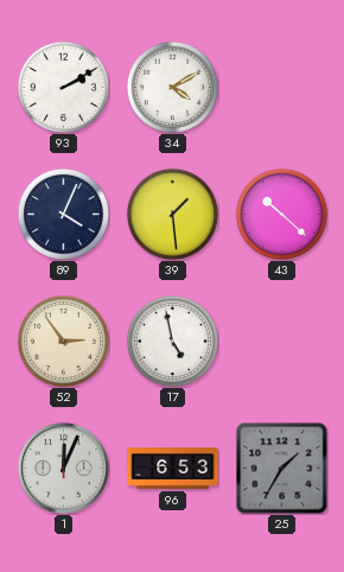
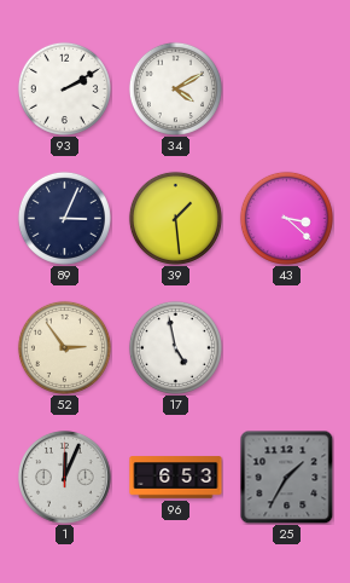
89: 4:04 -> 3:04 (64, 218)
43: 10:22 -> 3:22 (286, 218)
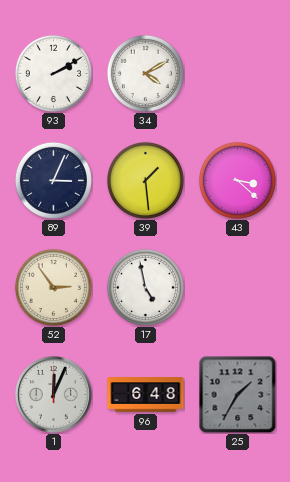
96: 6:53 -> 6:48 (146, 395)
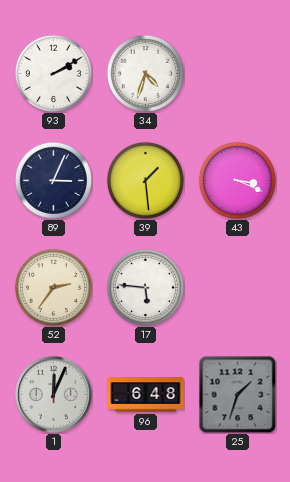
34: 4:10 -> 4:33 (145, 73)
43: 3:22 -> 3:19 (237, 180)
52: 2:54 -> 2:36 (53, 287)
17: 4:58 -> 5:46 (145, 287)
25: 1:35 -> 1:33 (237, 394)
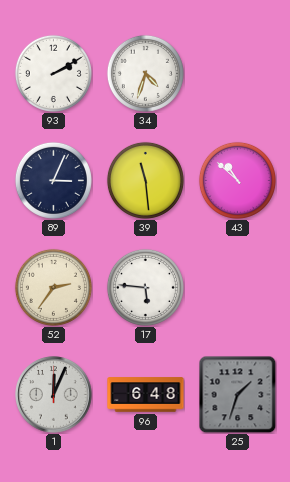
39: 1:29 -> 11:29 (145, 180)
43: 3:19 -> 10:52 (237, 180)
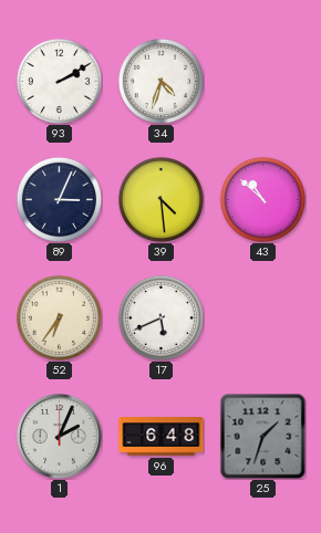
39: 11:29 -> 4:29 (161, 199)
52: 2:36 -> 6:36 (59, 317)
17: 5:46 -> 5:41 (161, 317)
1: 12:04 -> 2:04 (60, 437)
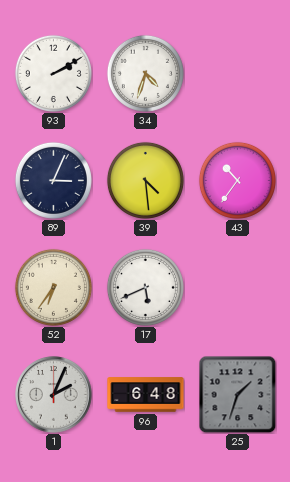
43: 10:52 -> 10:36 (237, 180)
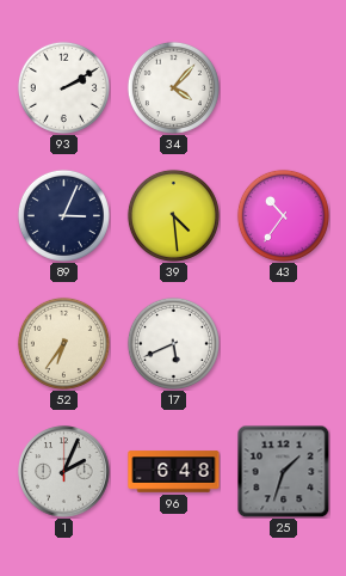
34: 4:33 -> 4:07 (173, 87)
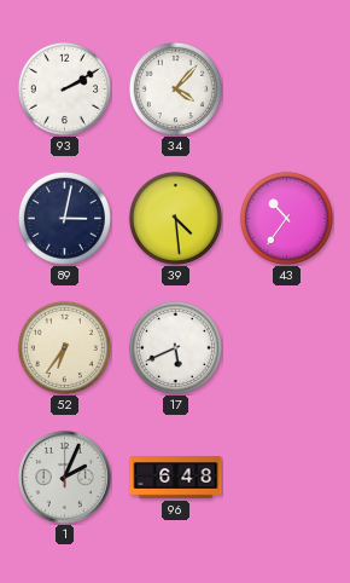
89: 3:04 -> 3:02 (64, 218)
25: 1:33 -> none (283, 471)
